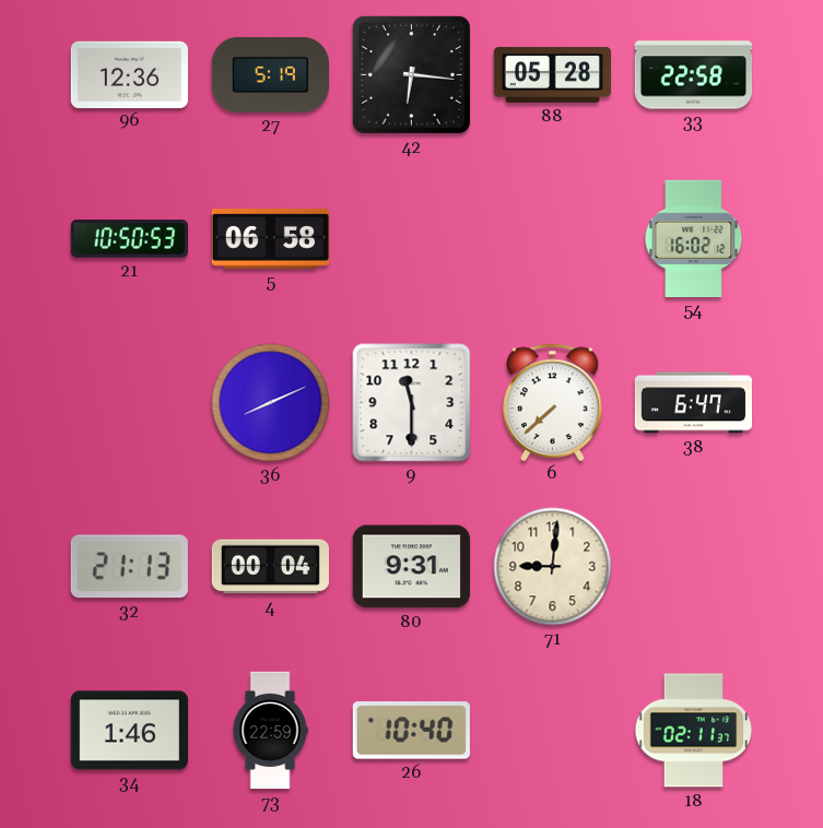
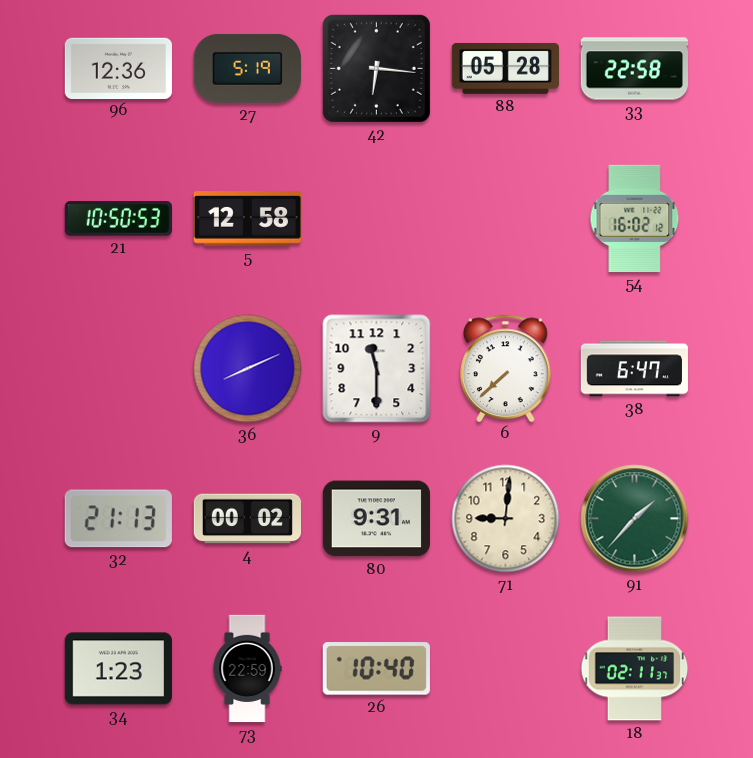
5: 06:58 -> 12:58 (247, 219)
4: 00:04 -> 00:02 (247, 519)
91: none -> 1:37 (635, 519)
34: 1:46 -> 1:23 (118, 669)
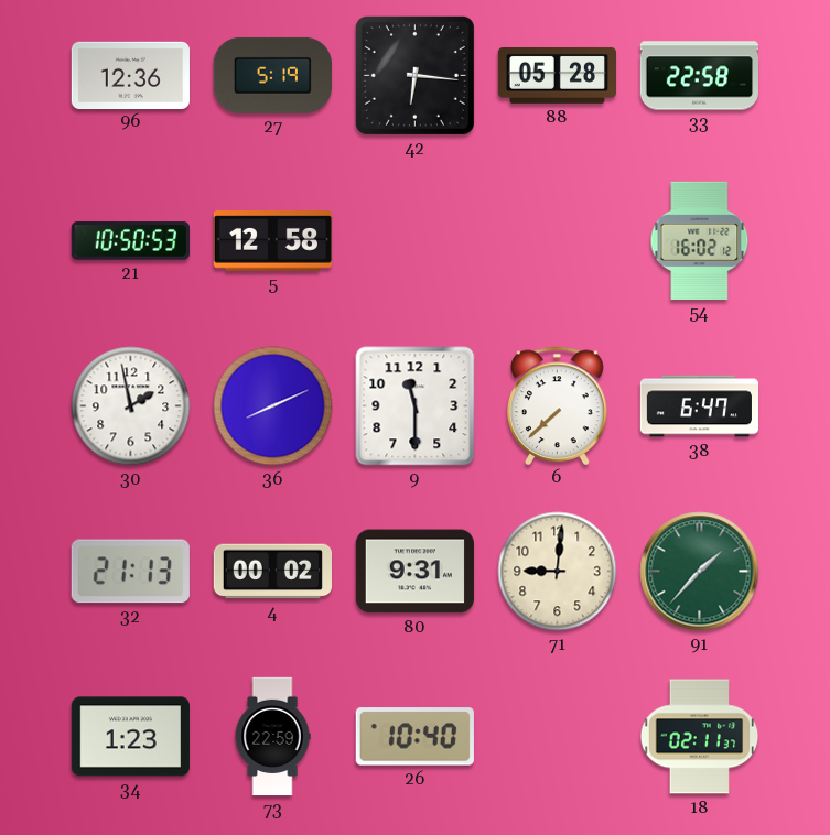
30: none -> 1:58 (131, 406)
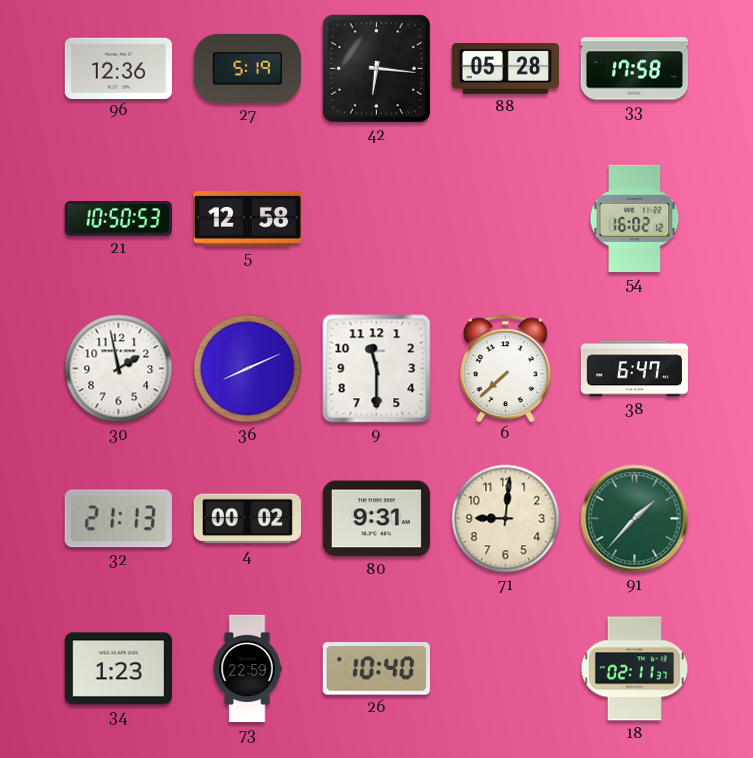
33: 22:58 -> 17:58 (634, 69)
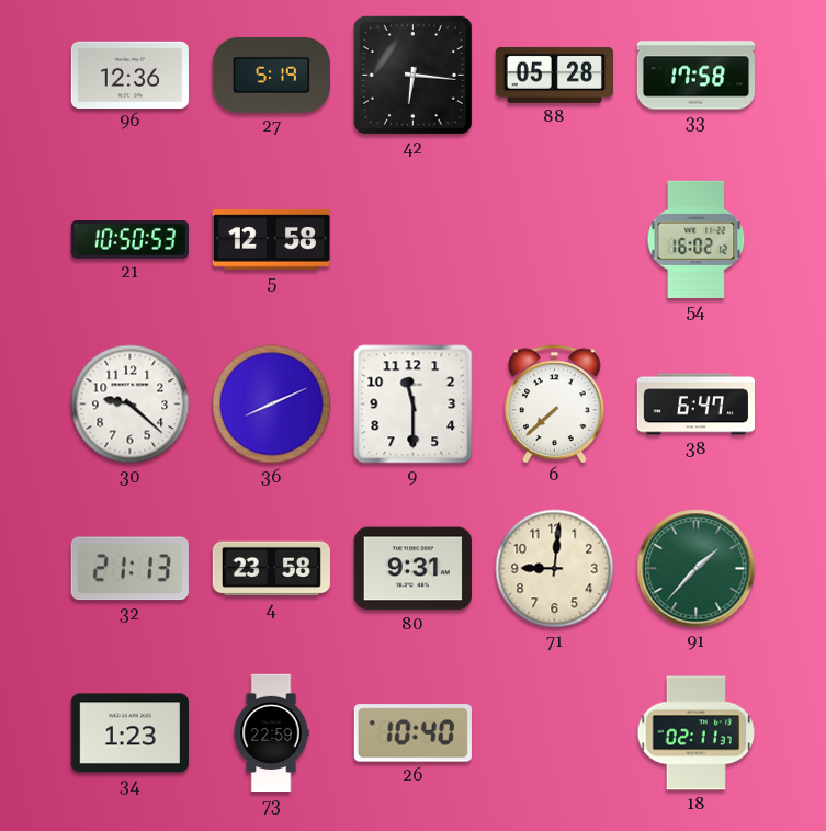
30: 1:58 -> 9:22 (131, 405)
4: 00:02 -> 23:58 (271, 569)
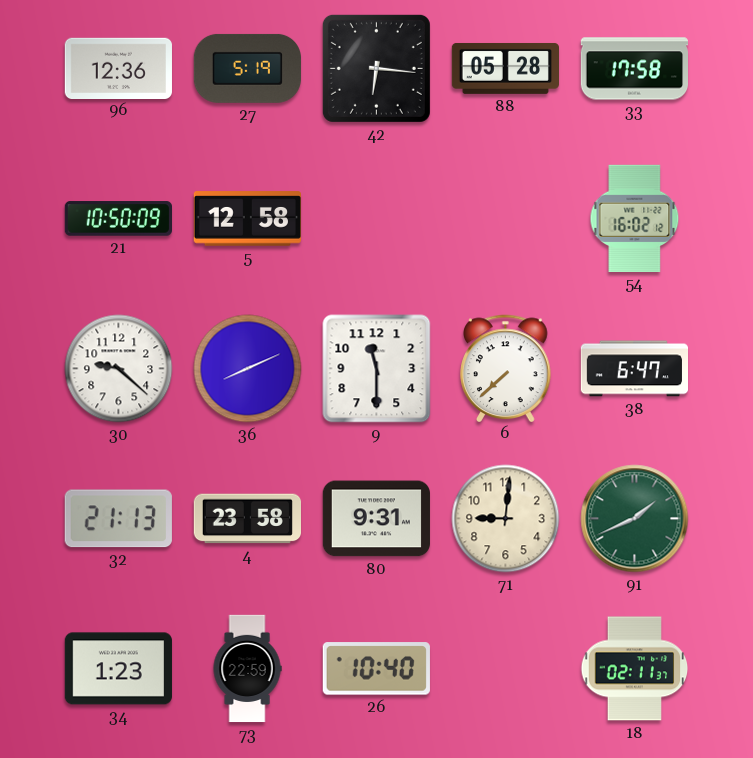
21: 10:50:53 -> 10:50:09 (118, 219)
91: 1:37 -> 1:41 (635, 519)
